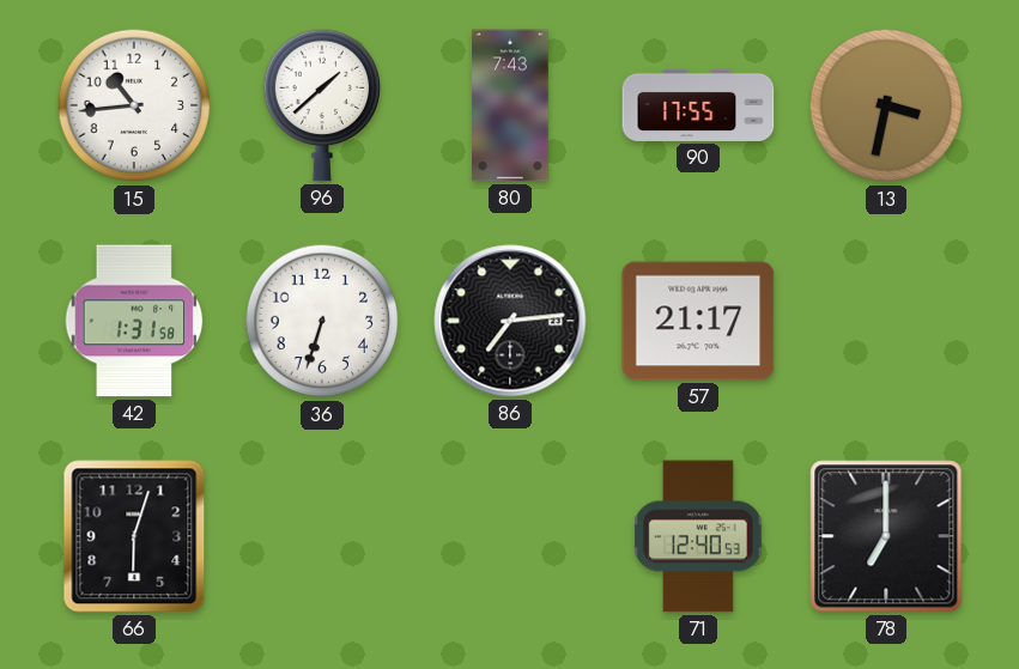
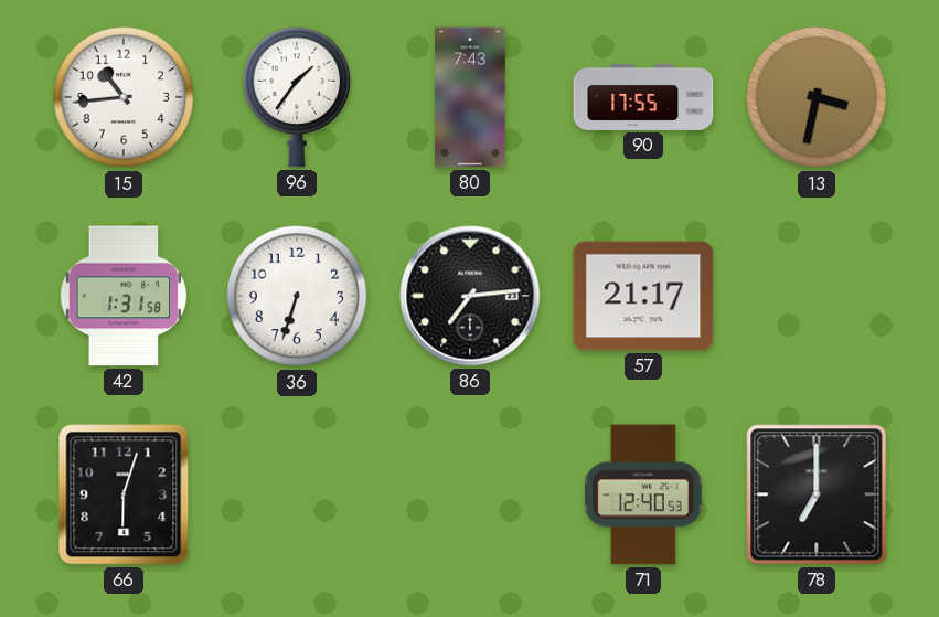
96: 1:38 -> 1:36 (297, 97)
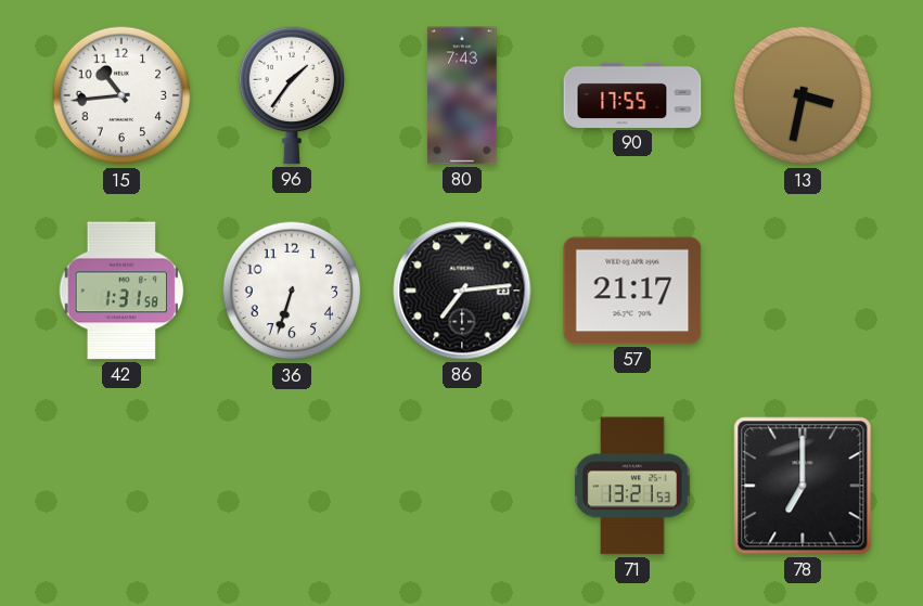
66: 6:03 -> none (124, 494)
71: 12:40 -> 13:21 (632, 486)
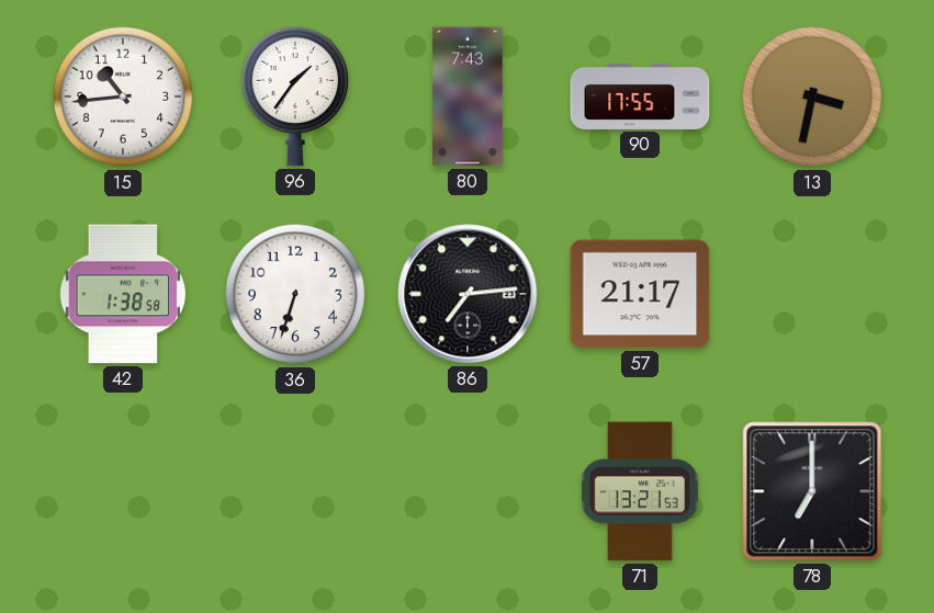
42: 1:31 -> 1:38 (123, 294)
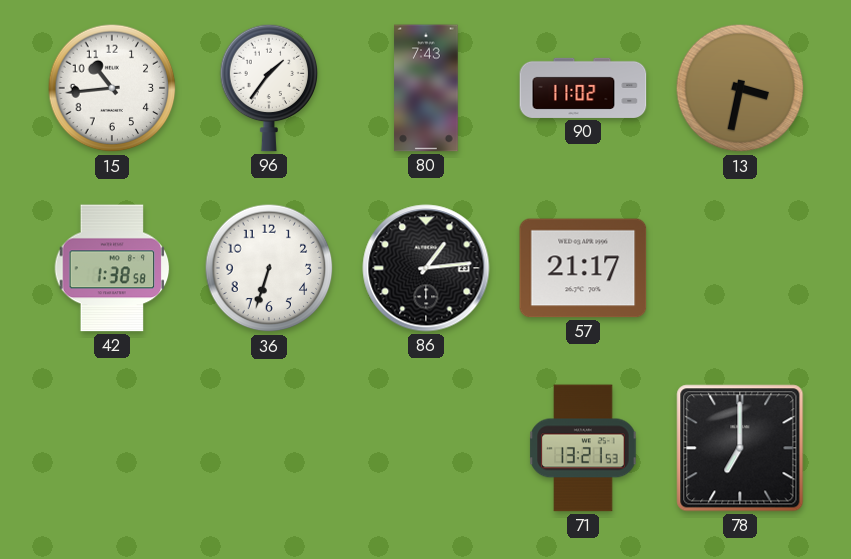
90: 17:55 -> 11:02 (583, 88)
86: 7:14 -> 1:14 (426, 268)
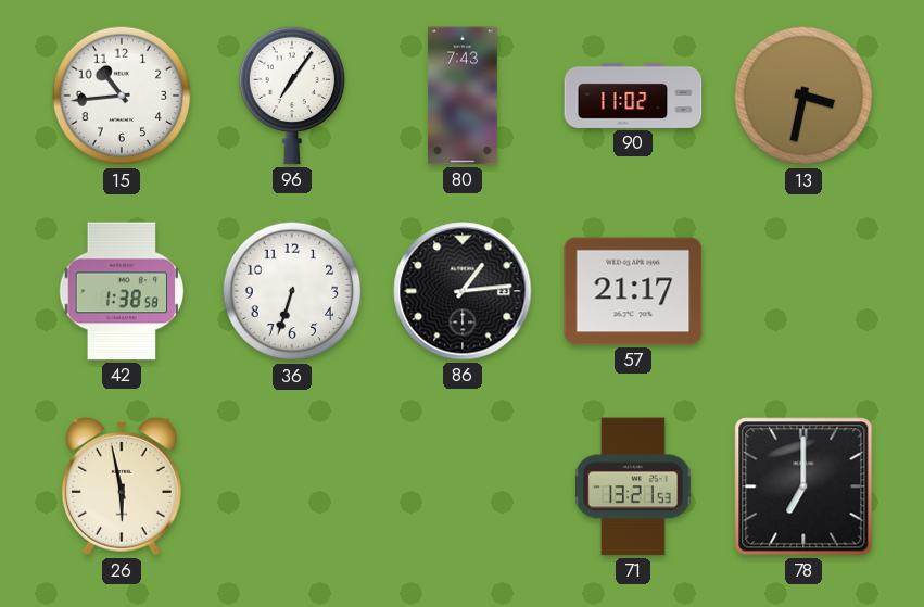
96: 1:36 -> 7:06 (292, 96)
26: none -> 5:58 (122, 486)
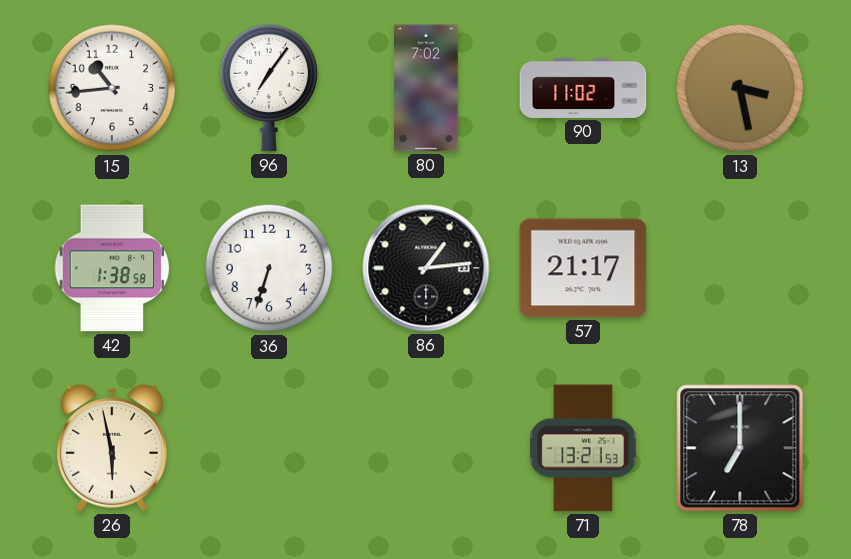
80: 7:43 -> 7:02 (426, 88)
13: 3:32 -> 3:28 (740, 88)
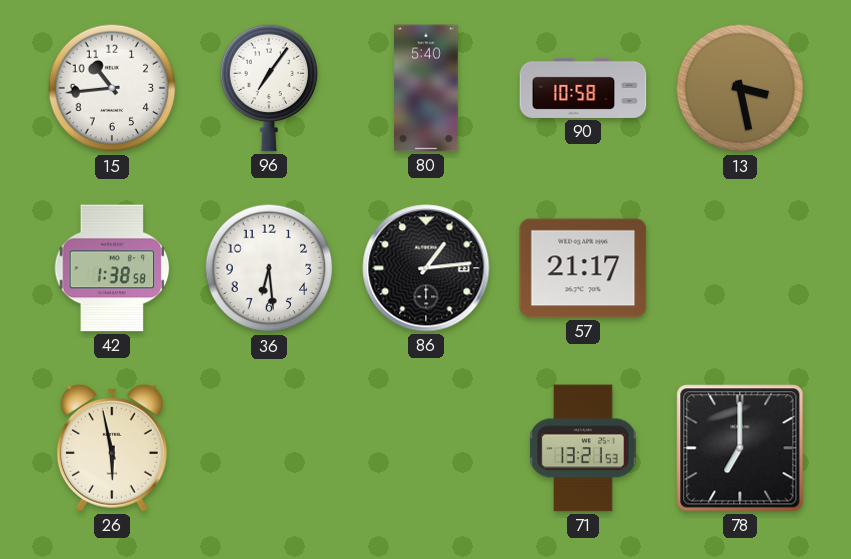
80: 7:02 -> 5:40 (426, 88)
90: 11:02 -> 10:58 (583, 88)
36: 6:33 -> 6:29 (269, 268)
